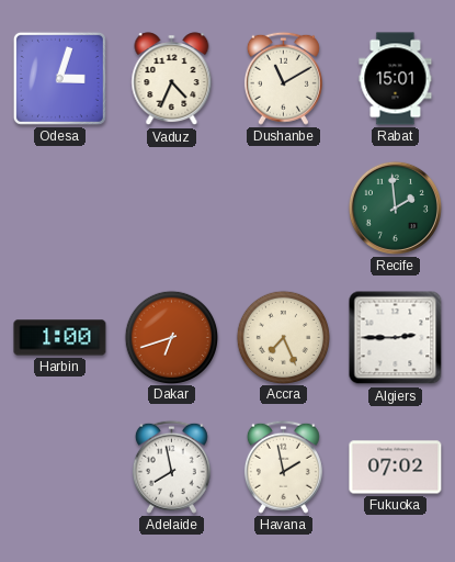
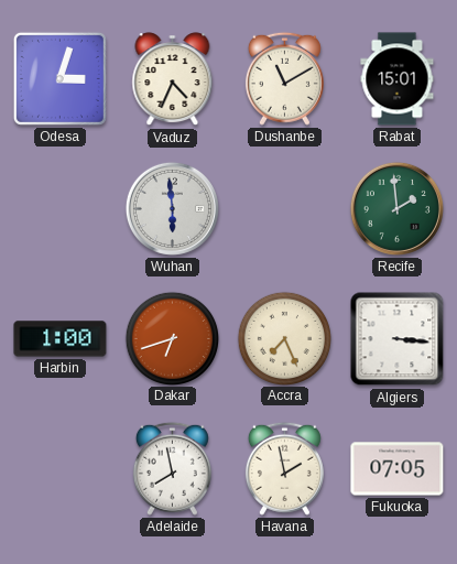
Wuhan: none -> 5:59 (172, 208)
Algiers: 2:45 -> 3:16 (398, 339)
Fukuoka: 07:02 -> 07:05 (398, 469)
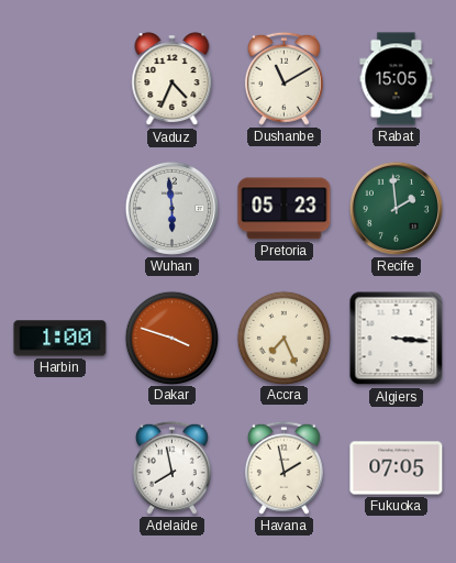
Odesa: 3:03 -> none (59, 78)
Rabat: 15:01 -> 15:05 (397, 79)
Pretoria: none -> 05:23 (285, 209)
Dakar: 6:42 -> 3:48 (171, 338)
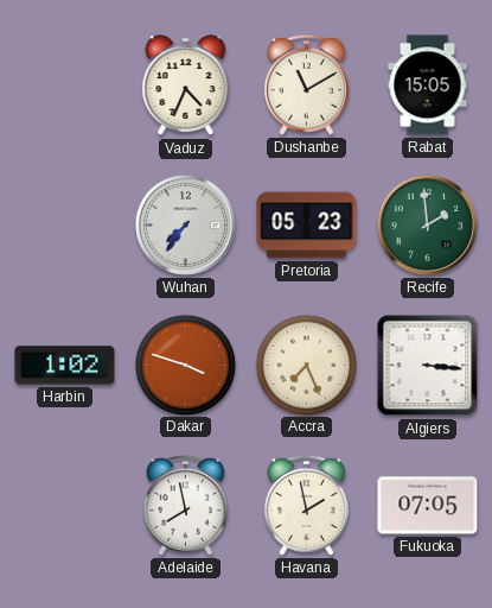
Wuhan: 5:59 -> 7:36 (185, 224)
Harbin: 1:00 -> 1:02 (65, 366)
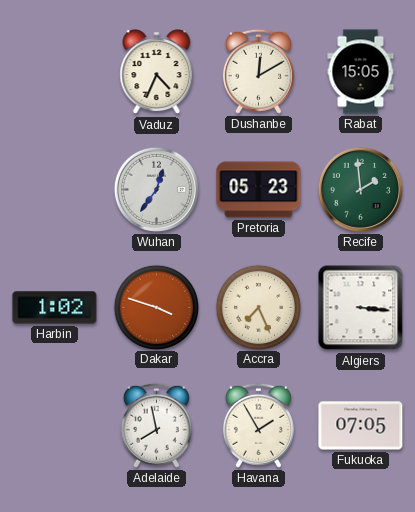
Dushanbe: 11:10 -> 12:10 (258, 71)
Wuhan: 7:36 -> 12:36 (156, 189)
Havana: 1:58 -> 1:55 (258, 425)
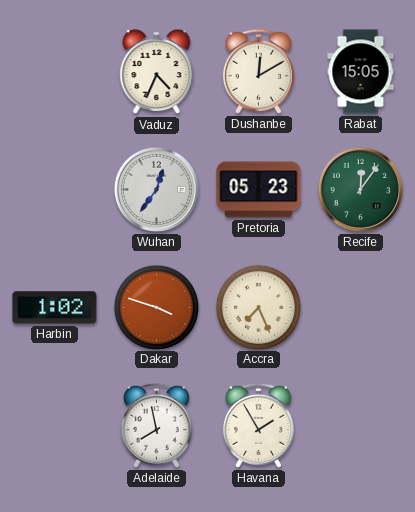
Recife: 1:59 -> 12:06 (360, 189)
Algiers: 3:16 -> none (361, 308)
Fukuoka: 07:05 -> none (361, 426)
